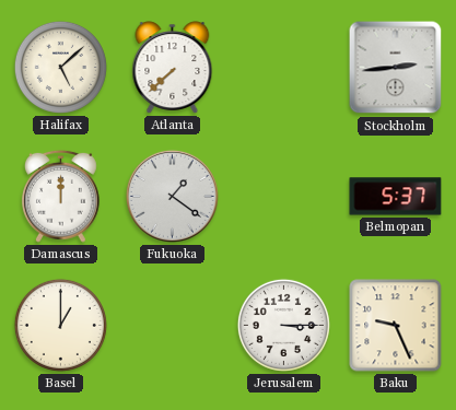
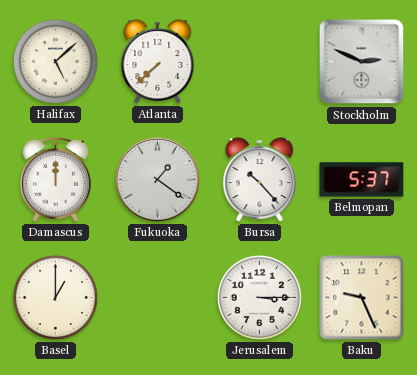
Stockholm: 2:44 -> 2:49 (362, 62)
Bursa: none -> 10:23 (260, 180)
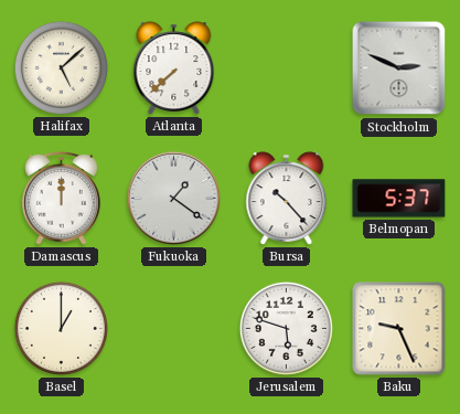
Jerusalem: 3:15 -> 5:48 (286, 328)
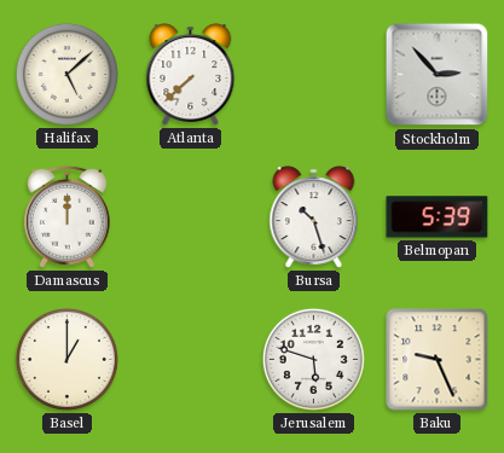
Stockholm: 2:49 -> 2:53 (438, 75)
Fukuoka: 1:21 -> none (173, 198)
Bursa: 10:23 -> 10:27 (314, 217)
Belmopan: 5:37 -> 5:39 (438, 217)
